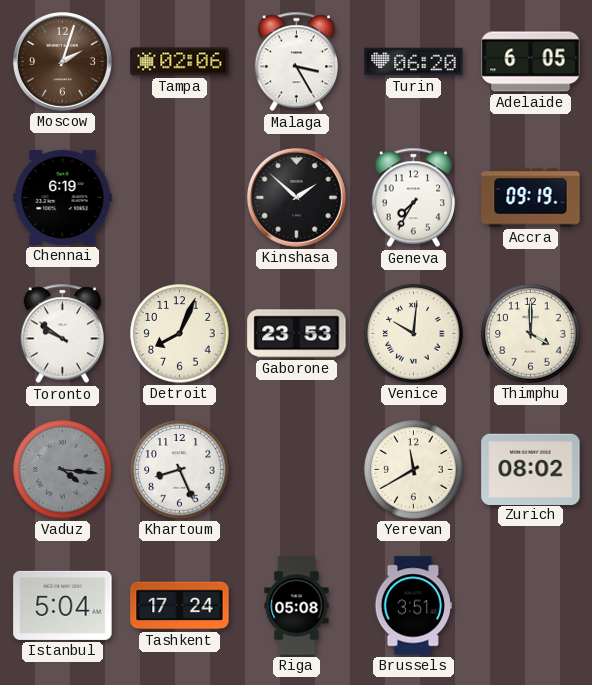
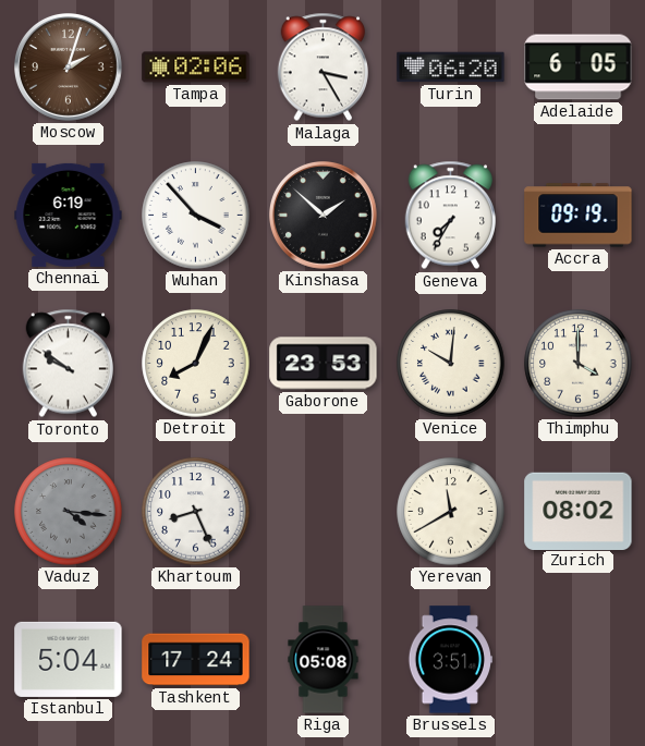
Wuhan: none -> 3:53 (196, 216)
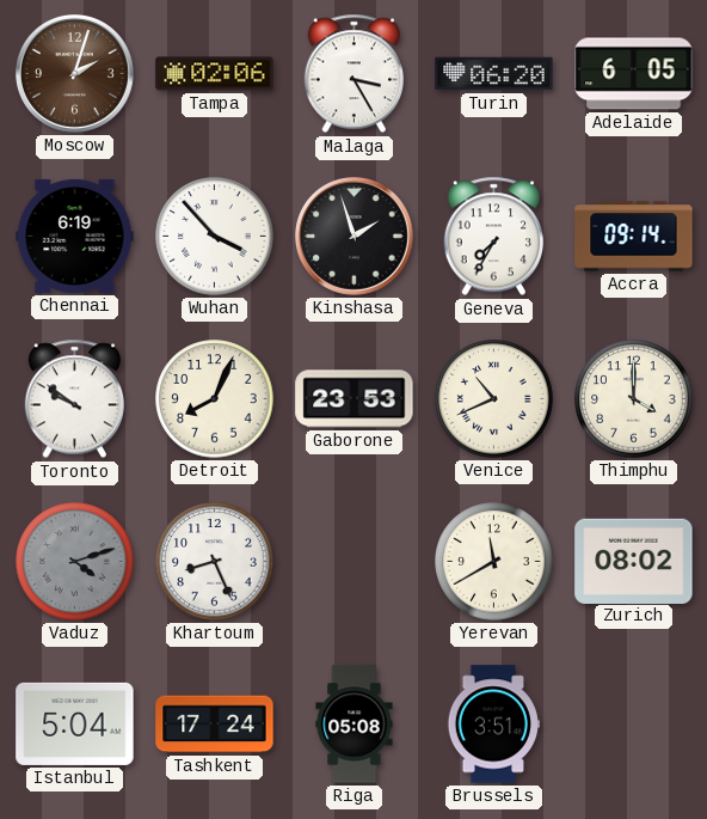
Kinshasa: 1:52 -> 1:57 (355, 237)
Accra: 09:19 -> 09:14 (634, 237)
Venice: 10:01 -> 10:41 (494, 399)
Vaduz: 4:16 -> 4:12 (75, 562)
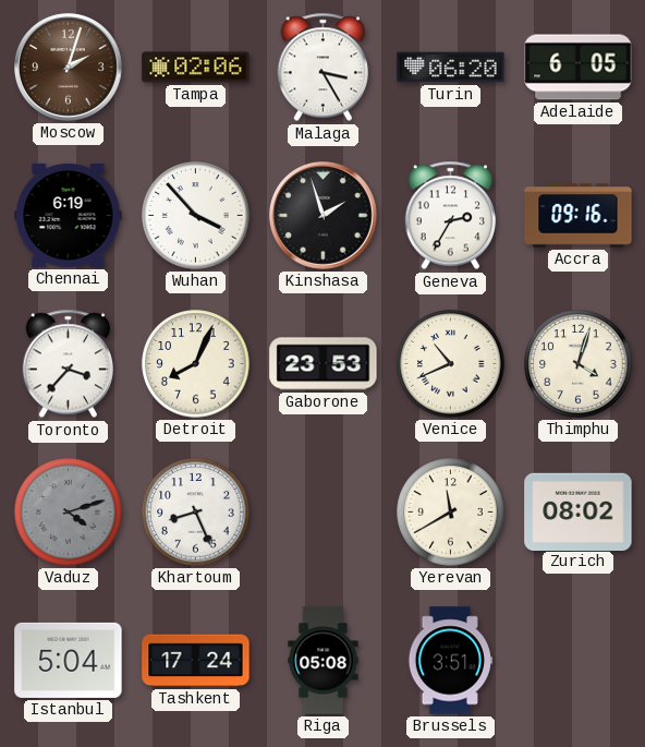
Geneva: 7:35 -> 2:35 (451, 216)
Accra: 09:14 -> 09:16 (579, 216)
Toronto: 9:51 -> 3:37 (69, 364)
Thimphu: 4:00 -> 4:03 (579, 364)
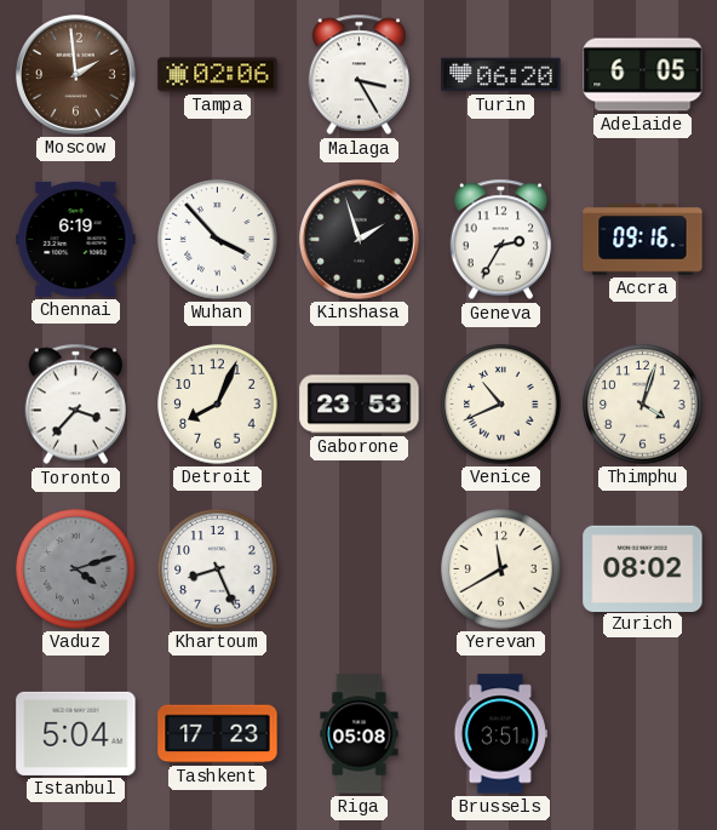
Moscow: 2:03 -> 1:59 (76, 75)
Tashkent: 17:24 -> 17:23 (218, 734)
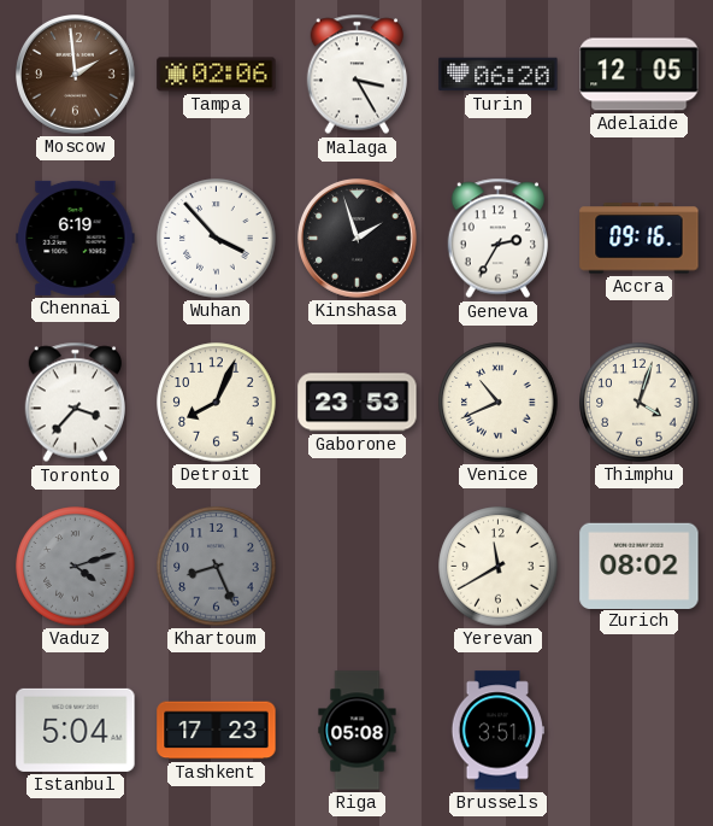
Adelaide: 6:05 -> 12:05 (640, 75)
Khartoum dial: white -> grey (217, 567)
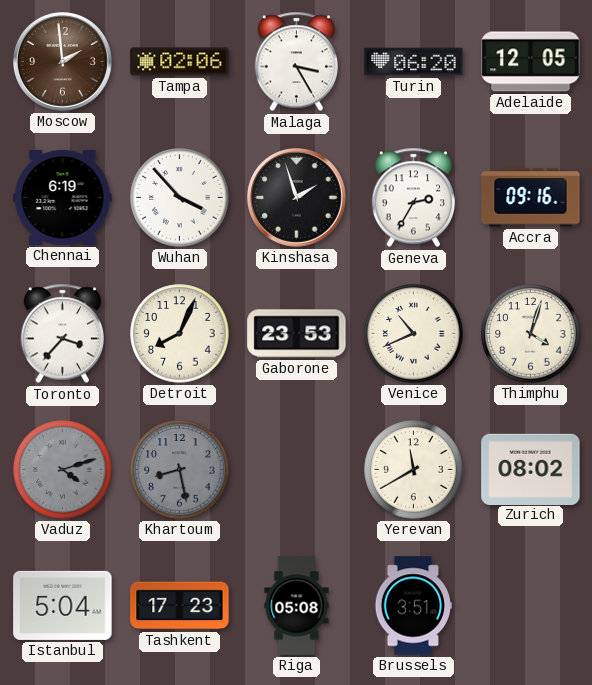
Khartoum: 8:26 -> 8:28 (180, 470)
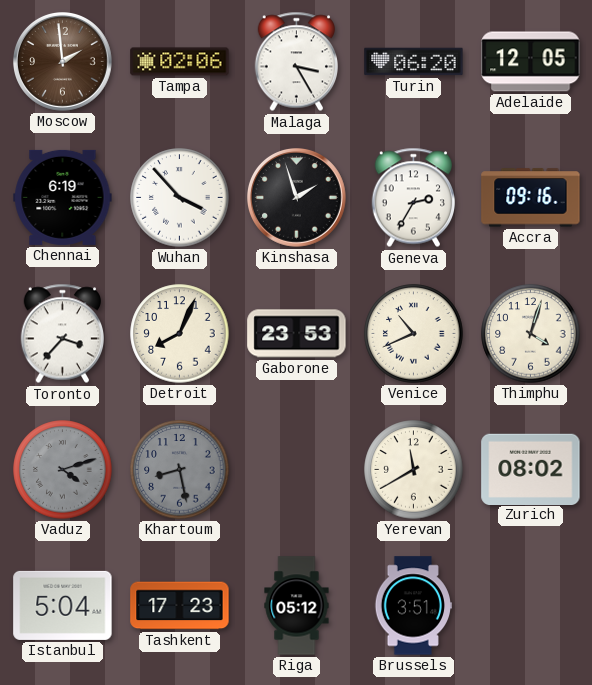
Riga: 05:08 -> 05:12 (297, 606)
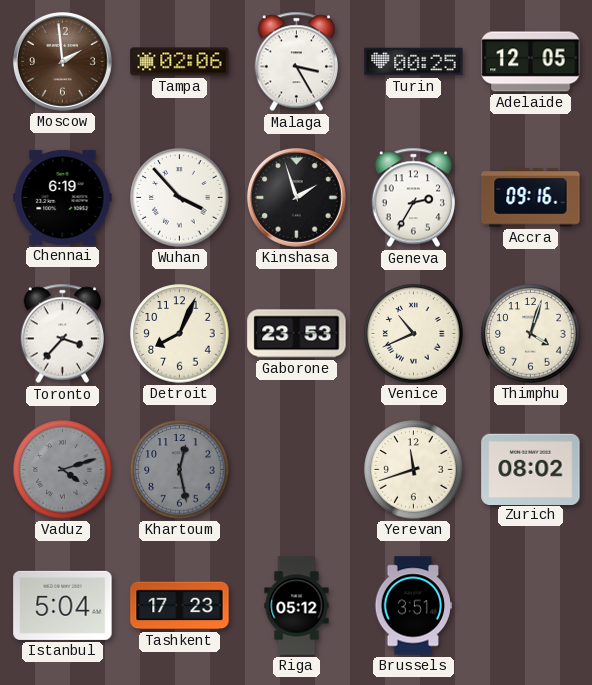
Turin: 06:20 -> 00:25 (414, 62)
Khartoum: 8:28 -> 12:28 (180, 470)
Yerevan: 11:40 -> 11:42 (414, 470)
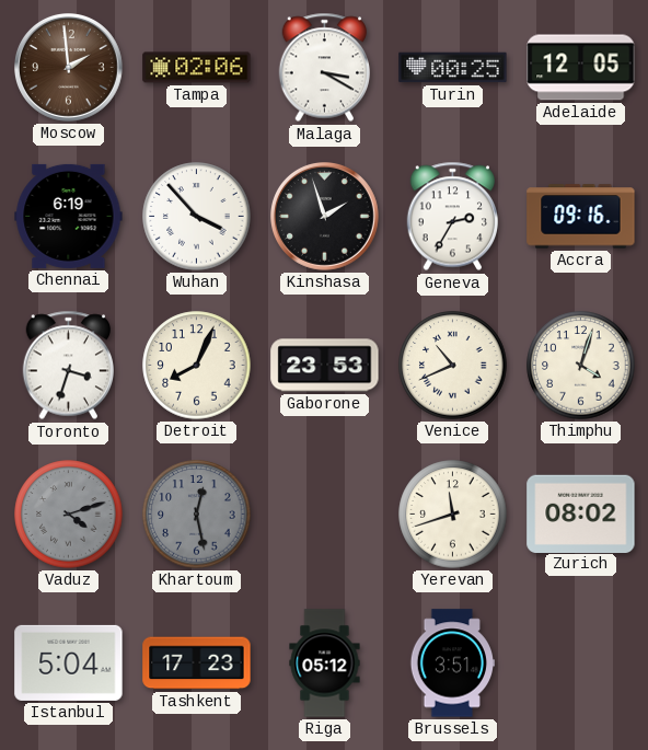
Malaga: 3:25 -> 3:20 (325, 68)
Toronto: 3:37 -> 3:33 (69, 366)
